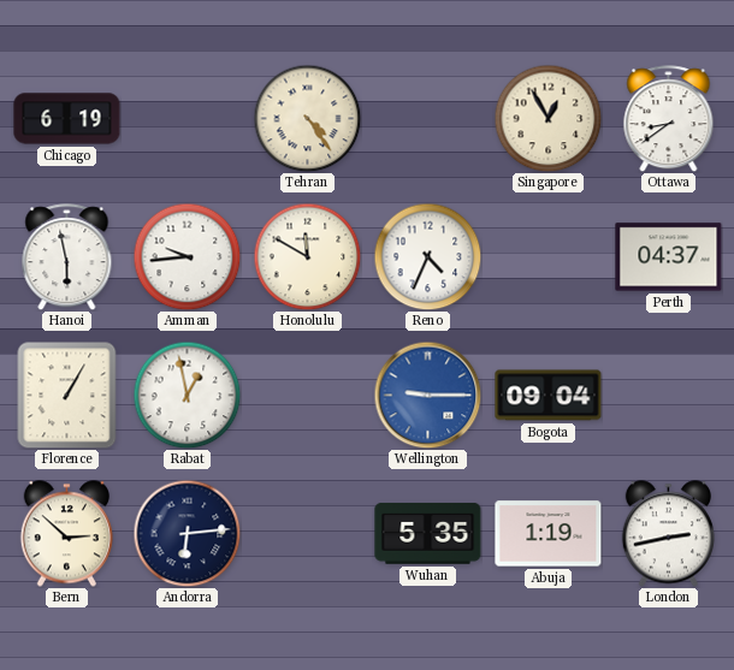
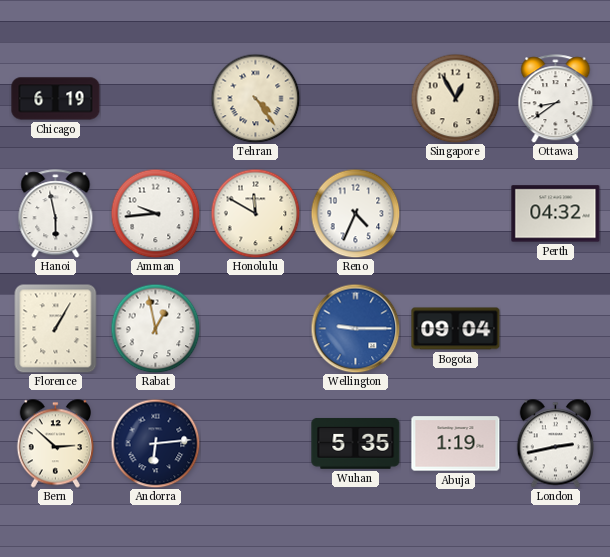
Perth: 04:37 -> 04:32 (556, 214)
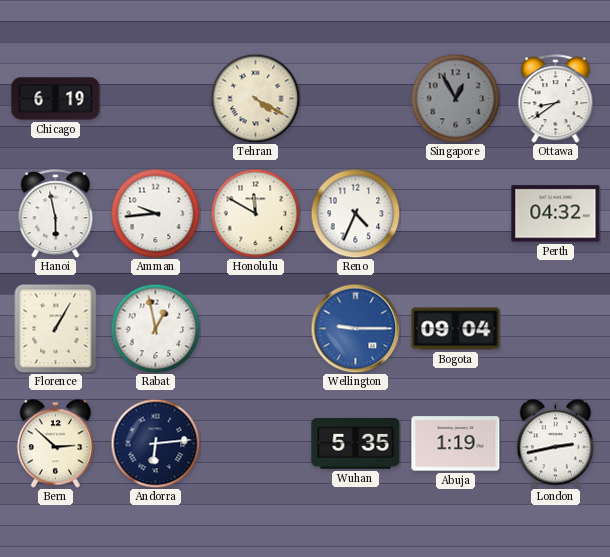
Tehran: 4:24 -> 4:20 (255, 98)
Singapore dial: cream -> grey (455, 98)
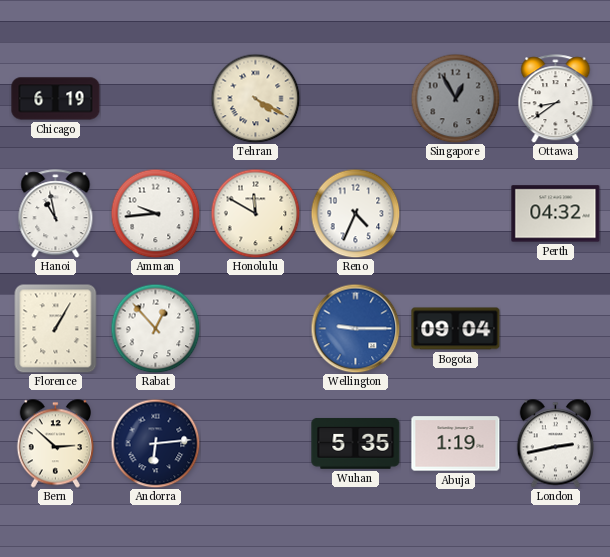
Hanoi: 5:58 -> 10:58 (56, 214)
Rabat: 12:58 -> 12:53 (155, 328)
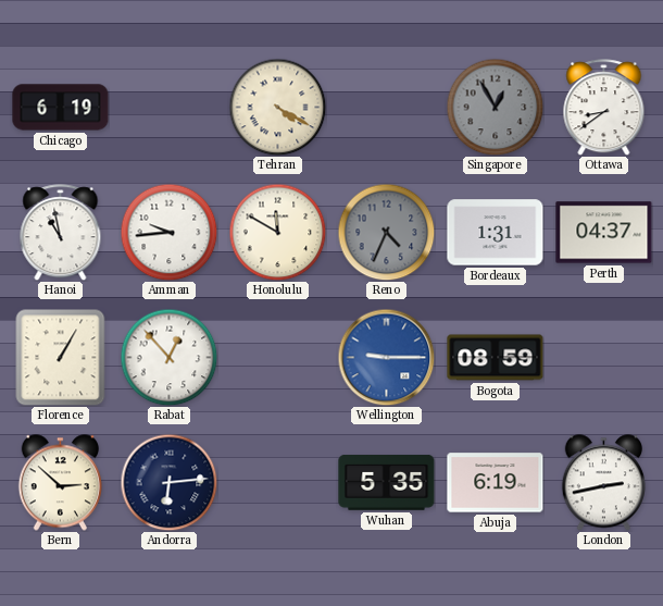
Reno dial: white -> grey (386, 232)
Bordeaux: none -> 1:31 (496, 233)
Perth: 04:32 -> 04:37 (604, 233)
Bogota: 09:04 -> 08:59 (496, 358)
Abuja: 1:19 -> 6:19 (496, 483)
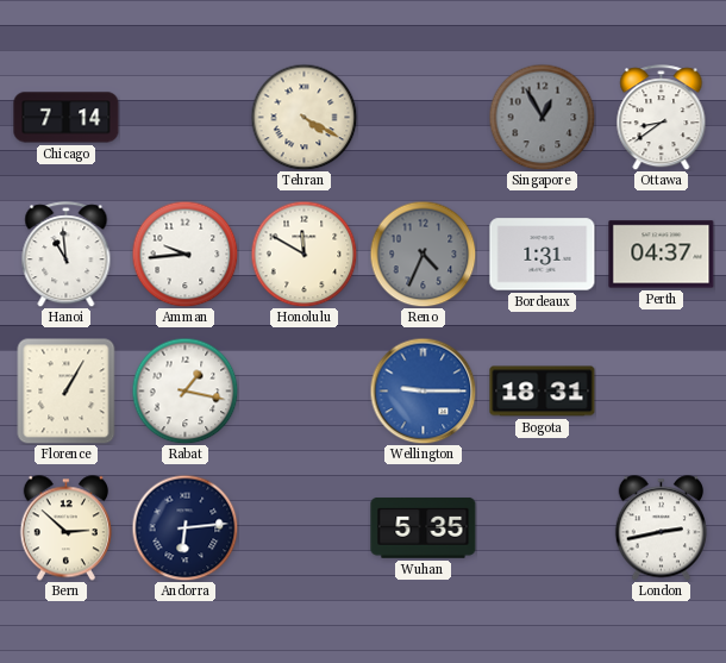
Chicago: 6:19 -> 7:14 (67, 118)
Hanoi: 10:58 -> 10:59 (67, 255)
Rabat: 12:53 -> 1:17 (184, 390)
Bogota: 08:59 -> 18:31 (543, 392)
Abuja: 6:19 -> none (496, 483)
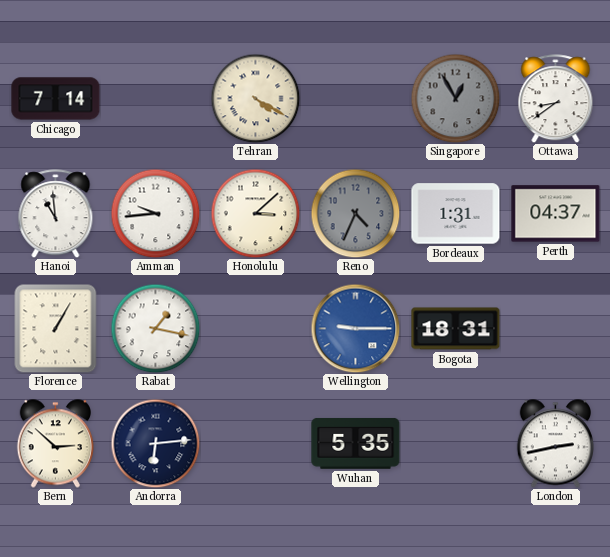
Honolulu: 11:50 -> 3:08 (255, 213)
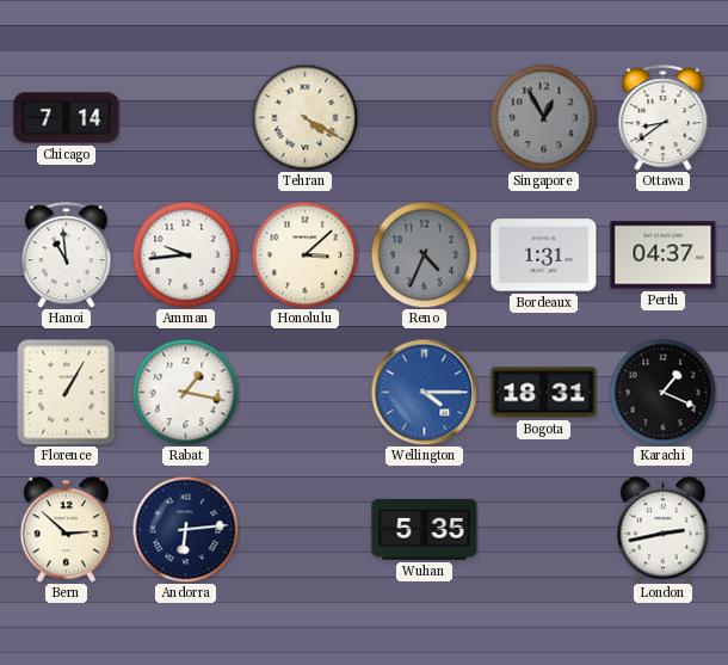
Wellington: 9:15 -> 4:15 (424, 392)
Karachi: none -> 1:19 (662, 392)
